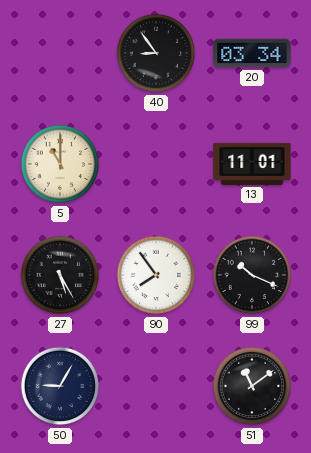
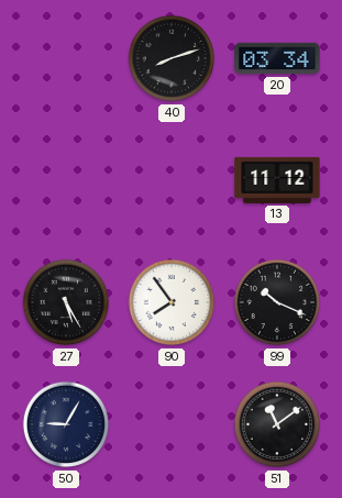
40: 8:54 -> 8:12 (172, 58)
5: 11:00 -> none (60, 164)
13: 11:01 -> 11:12 (277, 180)
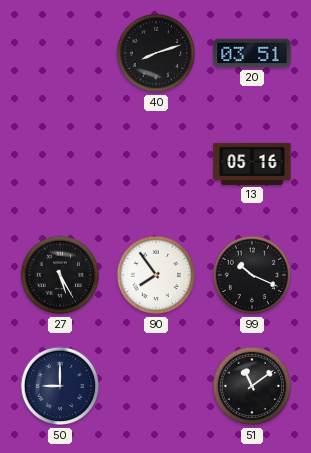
20: 03:34 -> 03:51 (252, 53)
13: 11:12 -> 05:16 (252, 164)
50: 9:05 -> 9:00 (60, 386)
